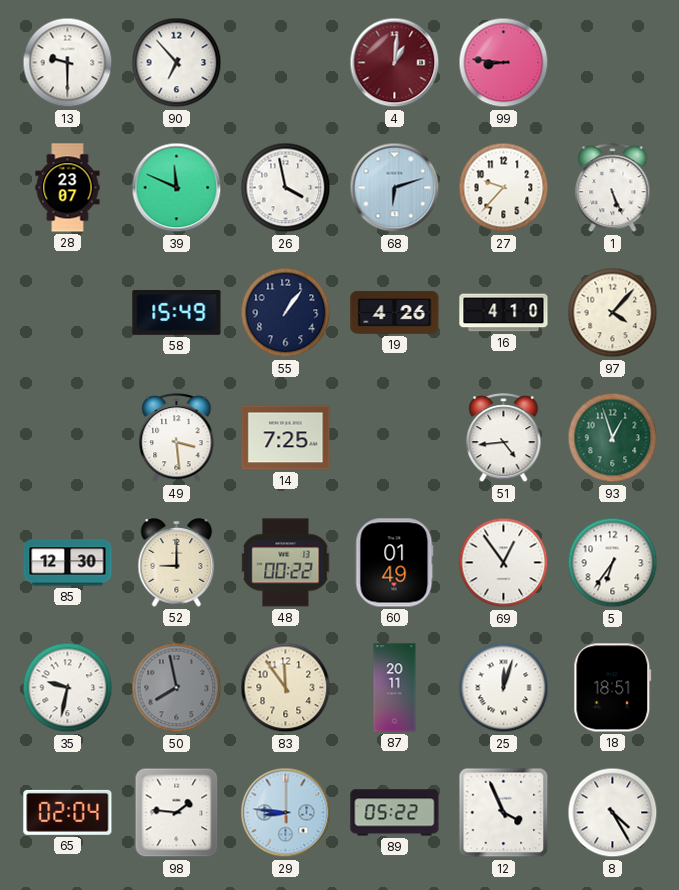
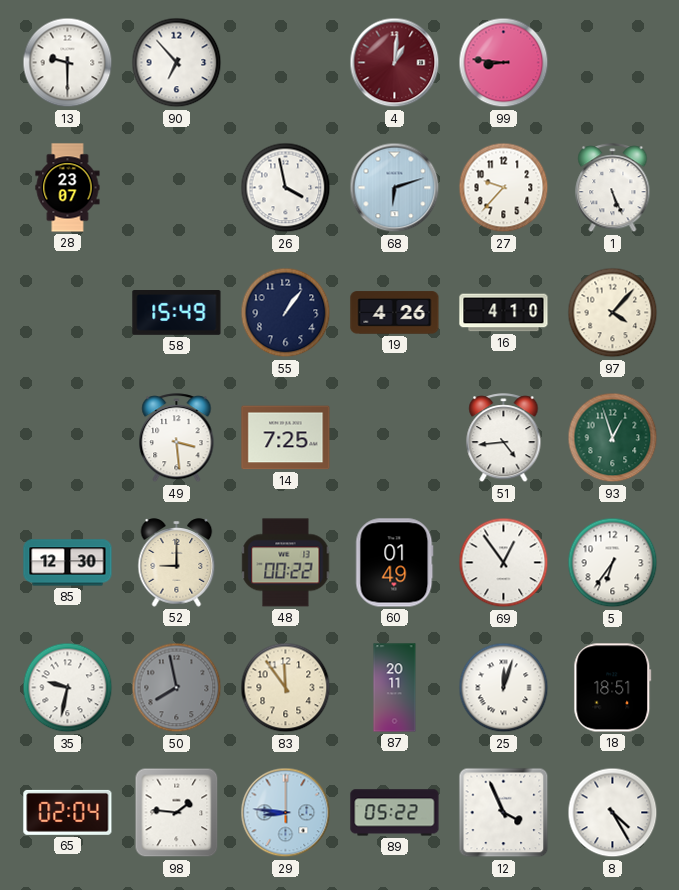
39: 11:49 -> none (177, 188)
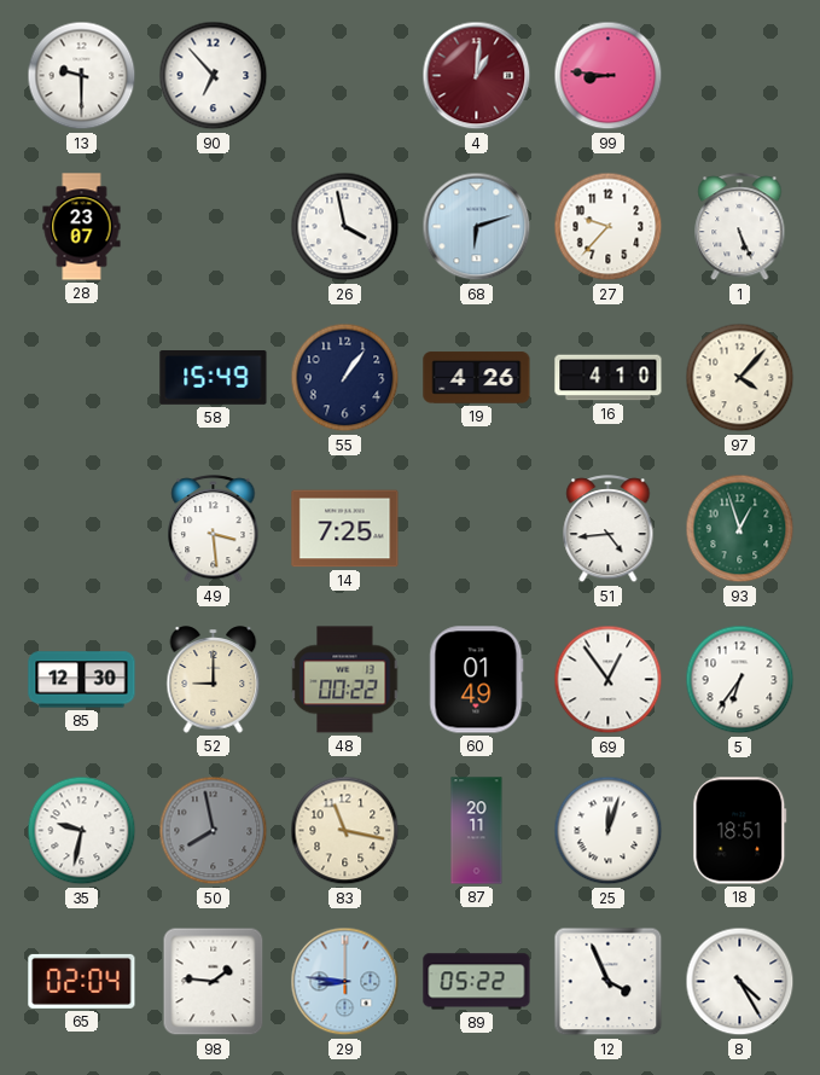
83: 11:54 -> 11:17 (345, 831)
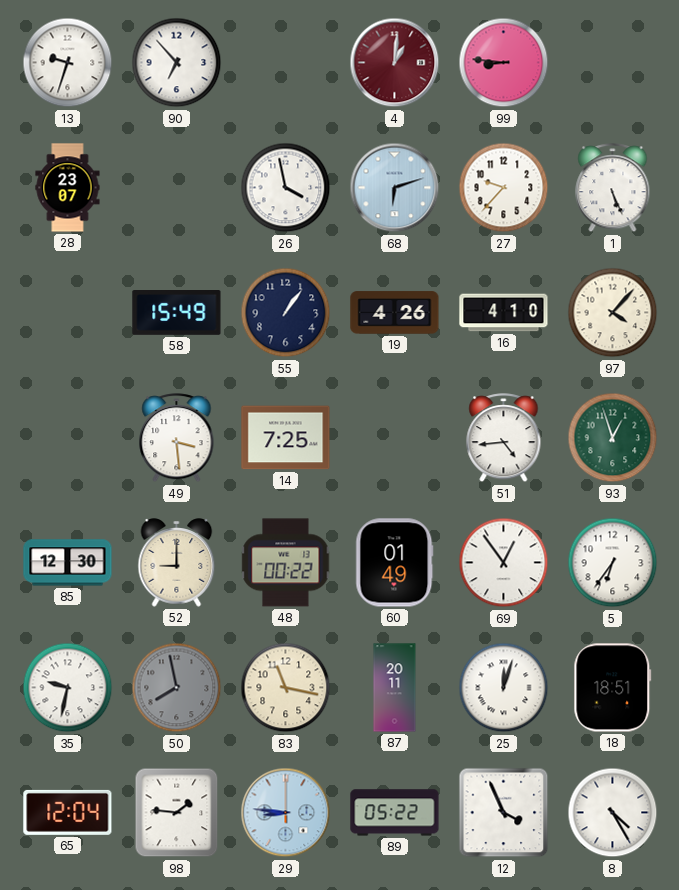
13: 9:30 -> 9:33 (68, 63)
65: 02:04 -> 12:04 (68, 812)
